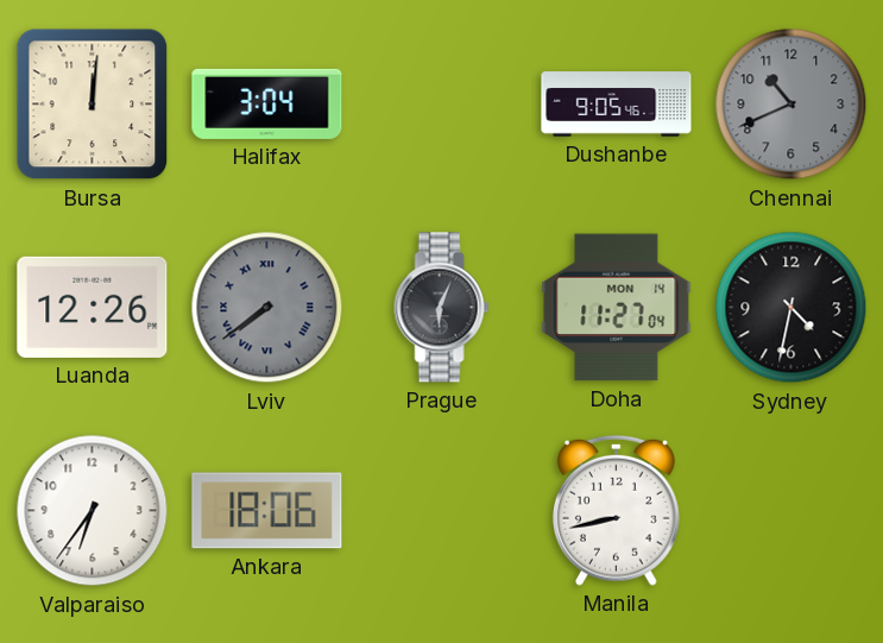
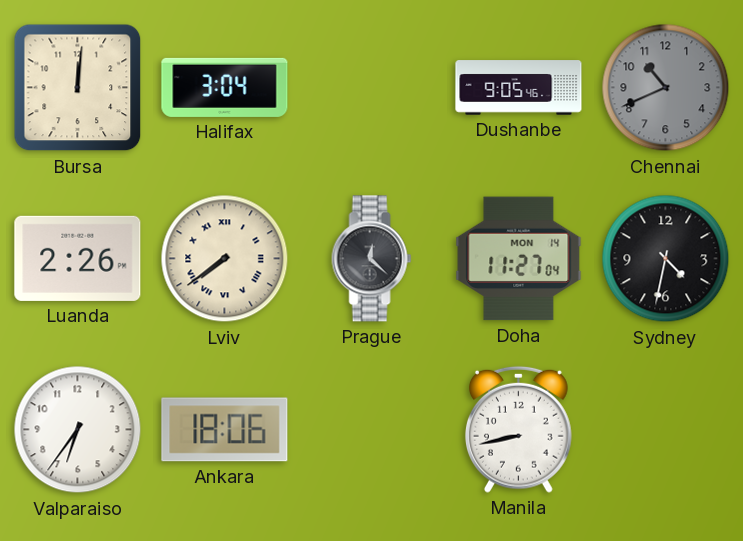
Luanda: 12:26 -> 2:26 (78, 258)
Lviv dial: grey -> cream (225, 259)
Prague: 6:04 -> 12:22 (372, 259)
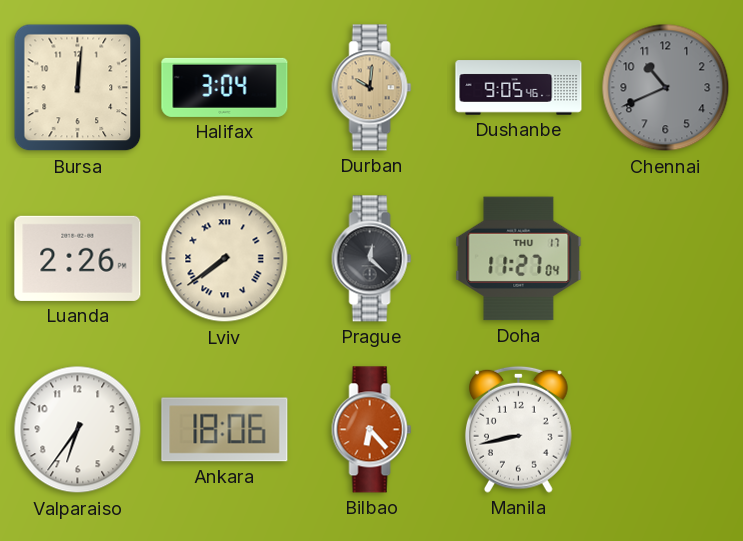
Durban: none -> 10:01 (372, 88)
Doha date: MON 14 -> THU 17 (519, 259)
Sydney: 4:32 -> none (666, 259)
Bilbao: none -> 6:23 (372, 430)
